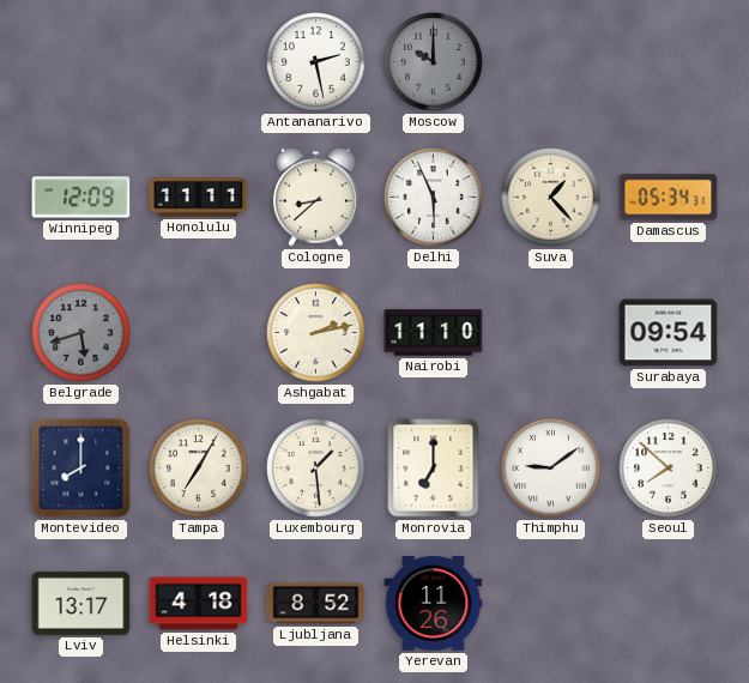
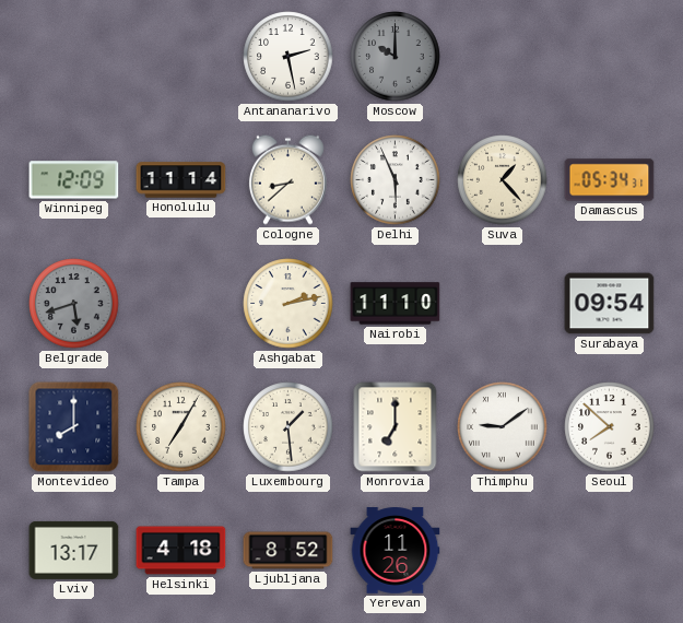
Honolulu: 11:11 -> 11:14 (181, 180)
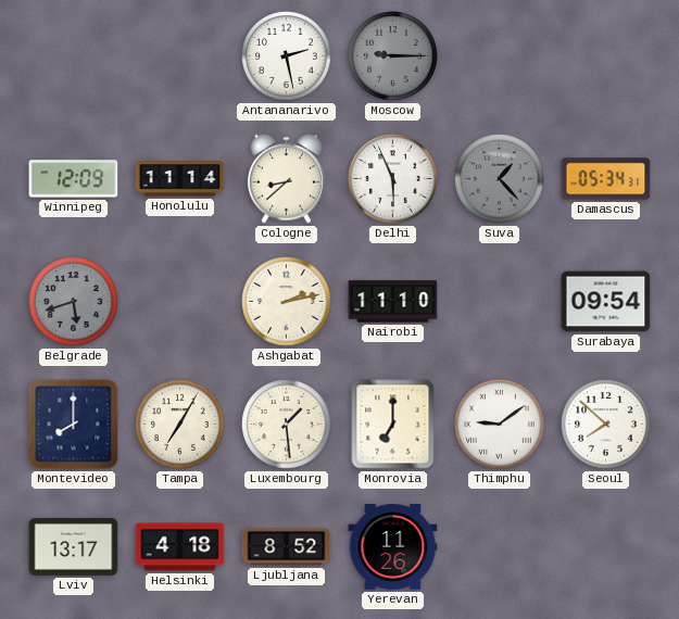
Moscow: 10:00 -> 9:15 (393, 56)
Suva dial: cream -> grey (500, 179)
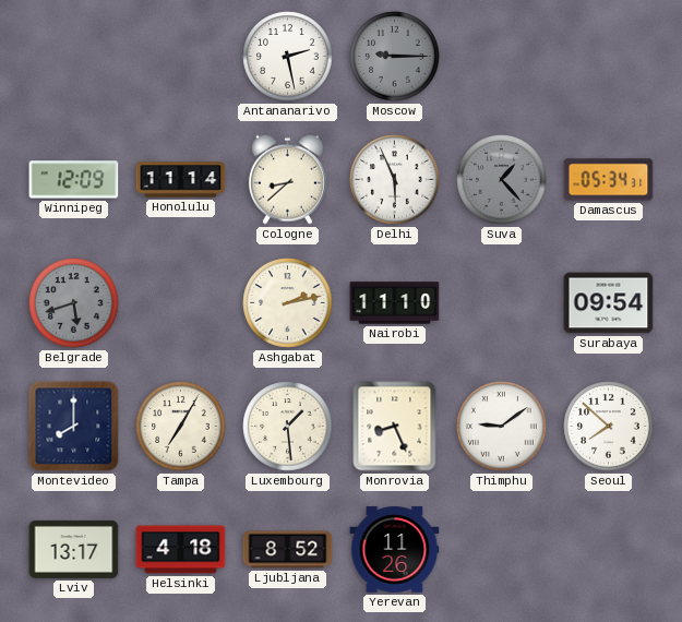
Monrovia: 7:00 -> 8:26 (395, 427)
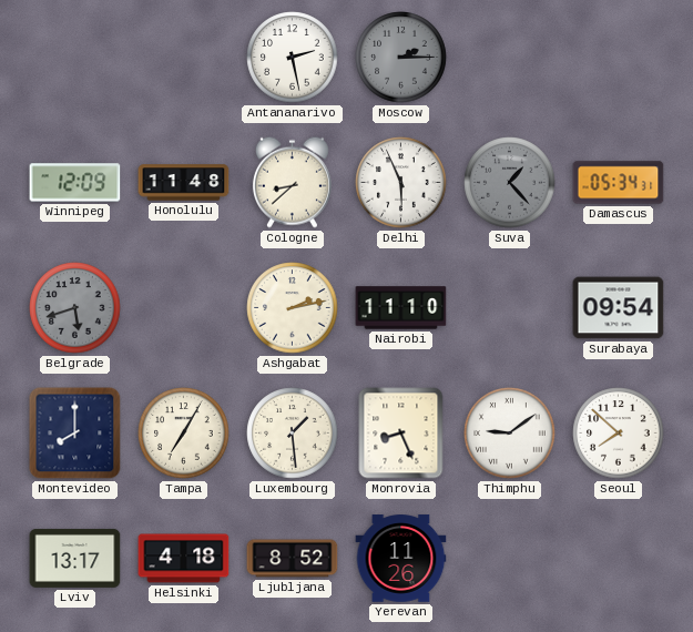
Moscow: 9:15 -> 2:15 (401, 58)
Honolulu: 11:14 -> 11:48 (184, 183)
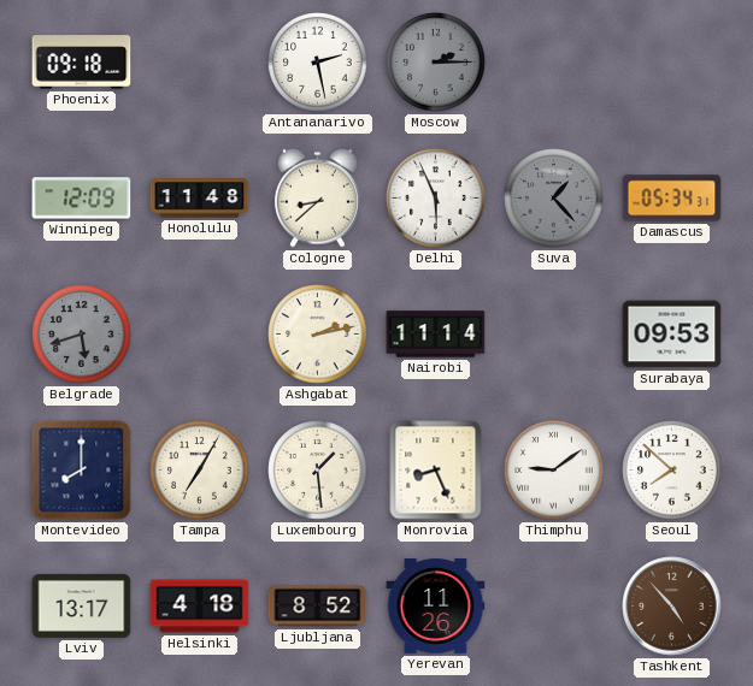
Phoenix: none -> 09:18 (82, 63)
Nairobi: 11:10 -> 11:14 (436, 335)
Surabaya: 09:54 -> 09:53 (672, 335)
Tashkent: none -> 4:53 (672, 607)
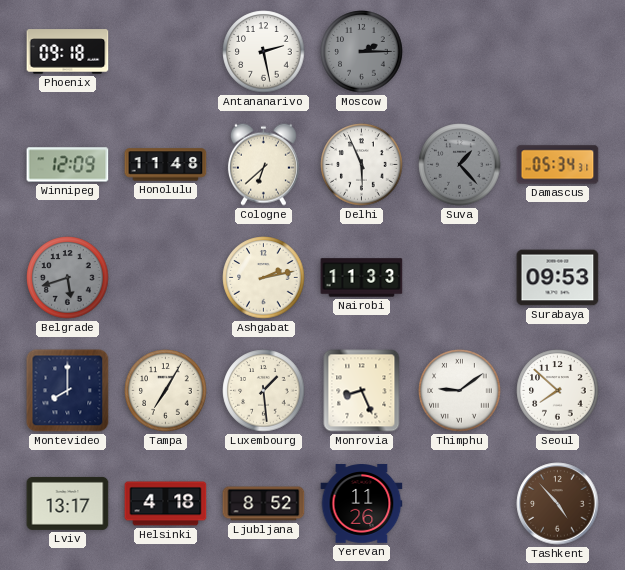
Cologne: 8:38 -> 6:38 (263, 164)
Nairobi: 11:14 -> 11:33 (362, 278)
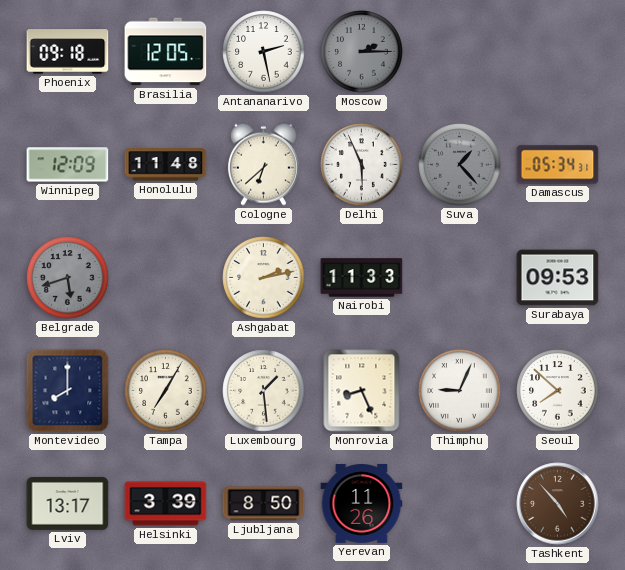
Brasilia: none -> 12:05 (166, 52)
Thimphu: 9:09 -> 9:04 (460, 391)
Helsinki: 4:18 -> 3:39 (166, 504)
Ljubljana: 8:52 -> 8:50 (264, 504)
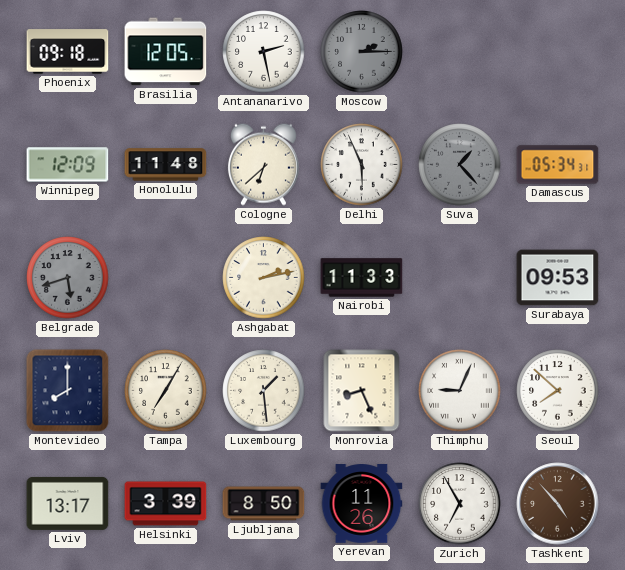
Zurich: none -> 6:55 (460, 504)
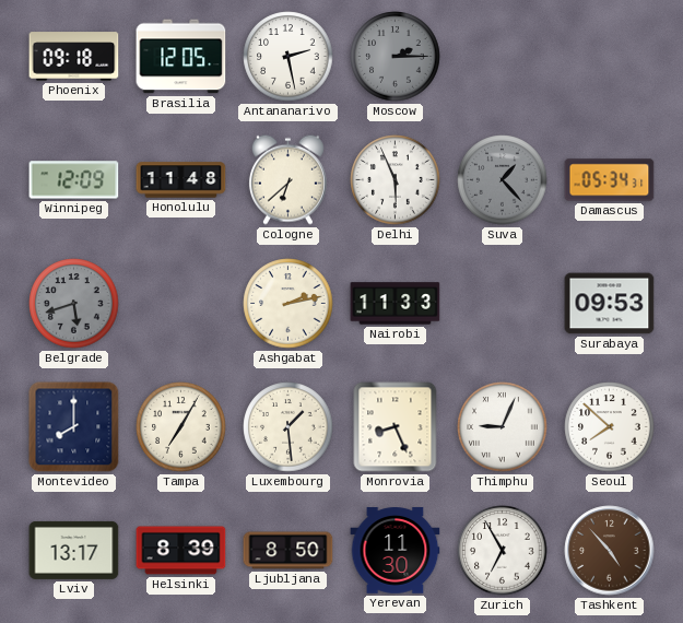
Helsinki: 3:39 -> 8:39 (181, 551)
Yerevan: 11:26 -> 11:30 (396, 551)
